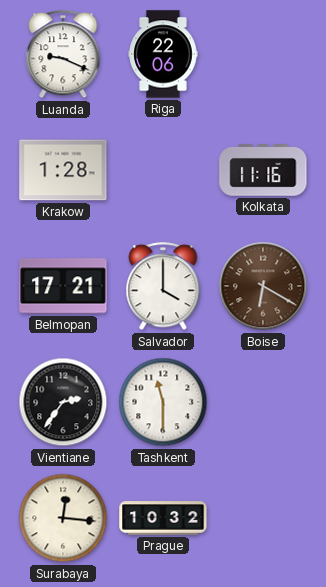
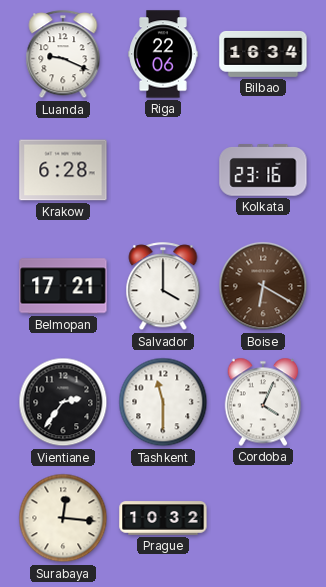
Bilbao: none -> 16:34 (263, 54)
Krakow: 1:28 -> 6:28 (63, 170)
Kolkata: 11:16 -> 23:16 (263, 170)
Cordoba: none -> 4:04 (263, 402)
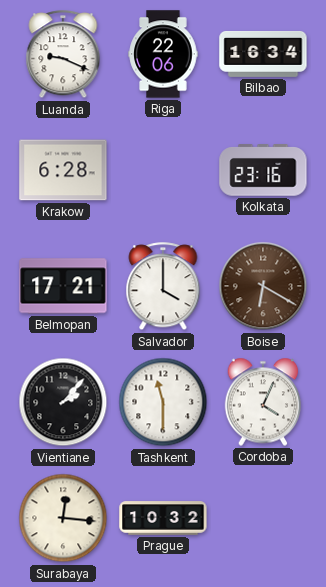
Vientiane: 2:36 -> 2:07 (63, 402)
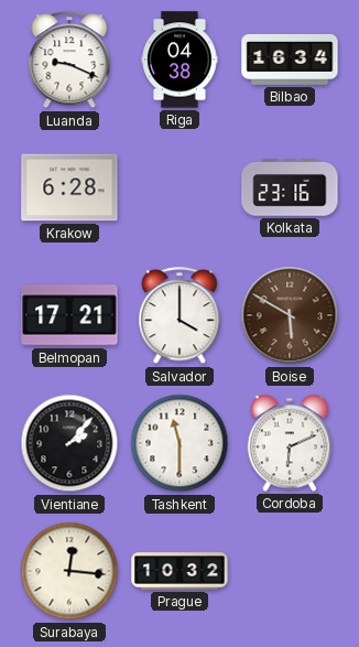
Riga: 22:06 -> 04:38 (179, 60)
Boise: 6:20 -> 5:50 (290, 315)
Cordoba: 4:04 -> 6:11 (290, 443)
